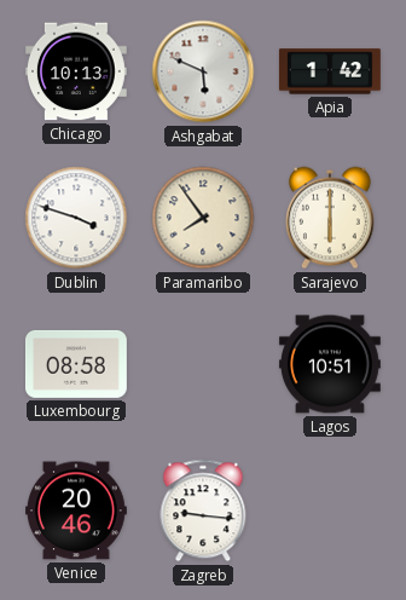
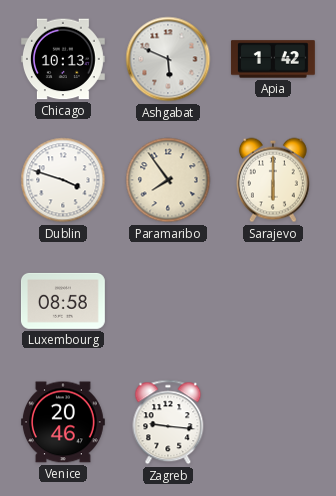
Lagos: 10:51 -> none (330, 364)
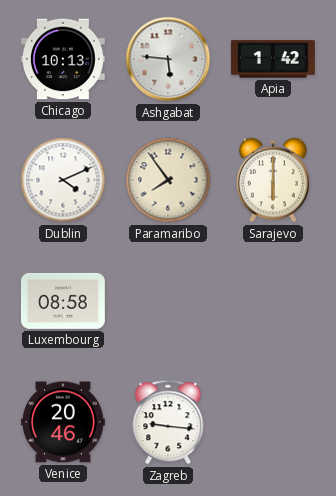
Ashgabat: 5:49 -> 5:46 (168, 59)
Dublin: 3:48 -> 4:11 (63, 180)
